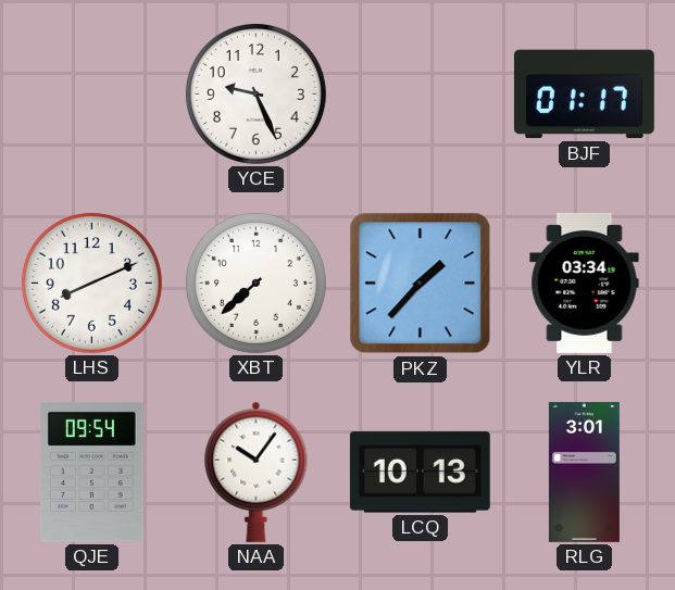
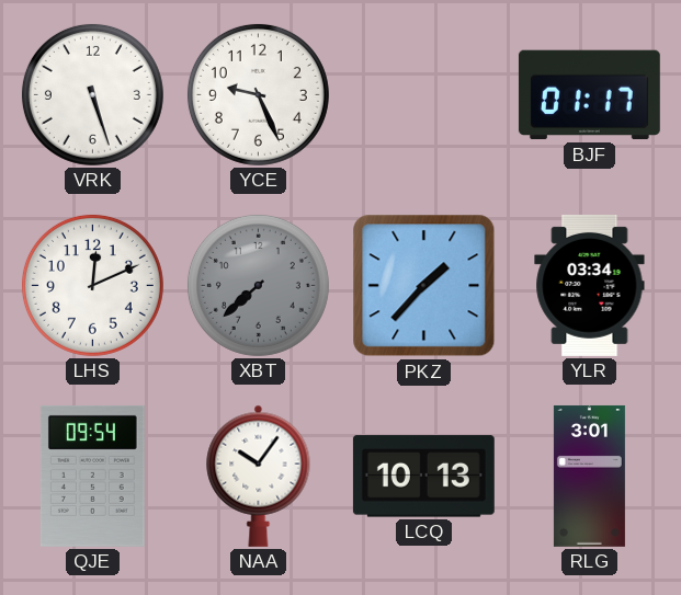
VRK: none -> 5:27 (92, 94)
LHS: 8:11 -> 12:11 (92, 285)
XBT dial: white -> grey (258, 285)
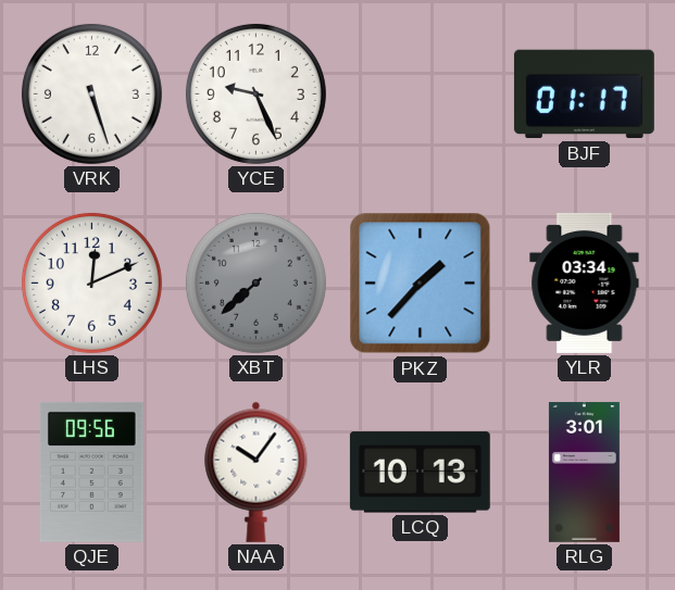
QJE: 09:54 -> 09:56 (91, 472)
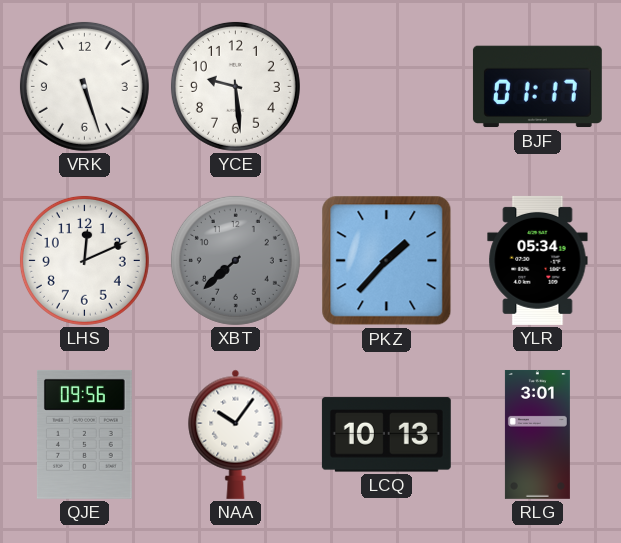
YCE: 9:26 -> 9:29 (235, 86)
YLR: 03:34 -> 05:34 (538, 260)
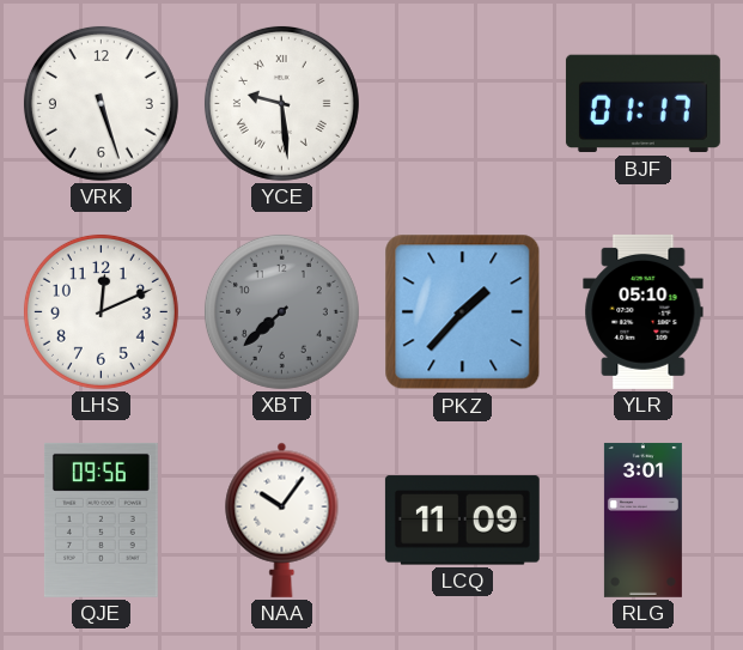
YCE numerals: Arabic -> Roman (281, 103)
YLR: 05:34 -> 05:10 (644, 311)
LCQ: 10:13 -> 11:09 (462, 521)
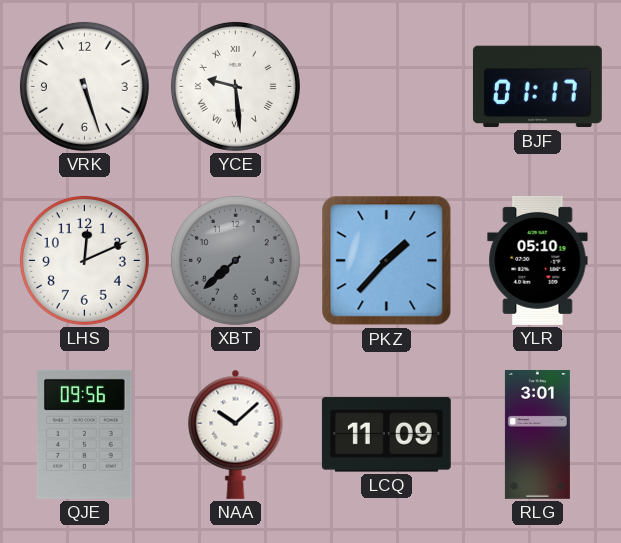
NAA: 10:06 -> 10:08 (236, 434)
